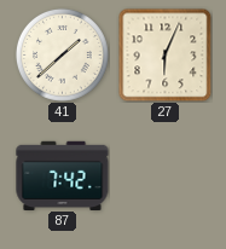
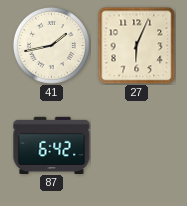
41: 1:38 -> 1:43 (52, 46)
87: 7:42 -> 6:42 (52, 145)
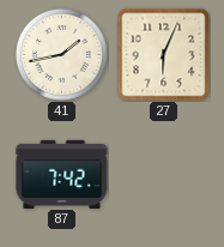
87: 6:42 -> 7:42 (62, 174)
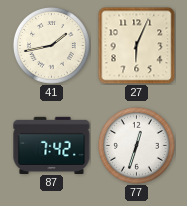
77: none -> 12:33 (137, 146)
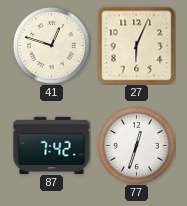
41: 1:43 -> 12:48 (52, 46)
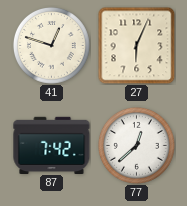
77: 12:33 -> 12:38 (137, 146)
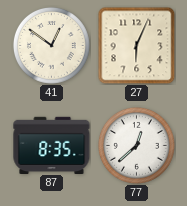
41: 12:48 -> 12:51 (52, 46)
87: 7:42 -> 8:35 (52, 145)
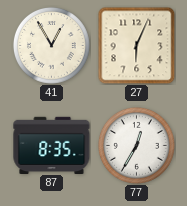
41: 12:51 -> 12:55 (52, 46)
77: 12:38 -> 12:35 (137, 146)
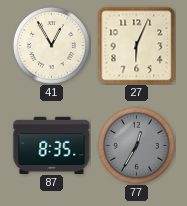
77 dial: white -> grey (137, 146)
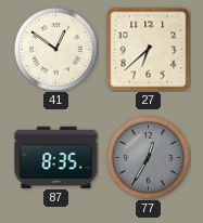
41: 12:55 -> 12:51 (56, 50)
27: 6:04 -> 6:38 (148, 49)
